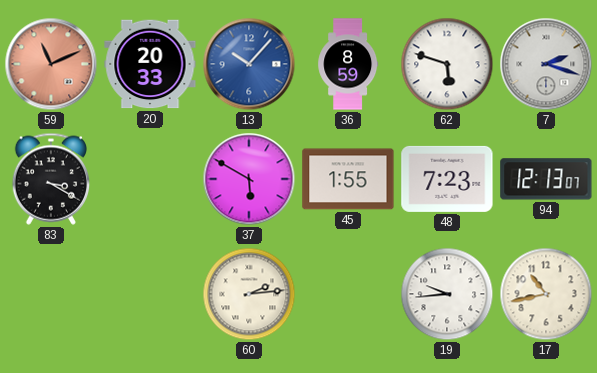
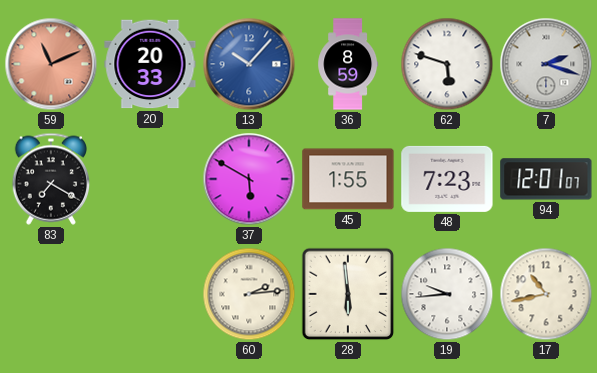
83: 3:20 -> 7:20 (50, 179)
94: 12:13 -> 12:01 (546, 179)
28: none -> 5:59 (348, 294)
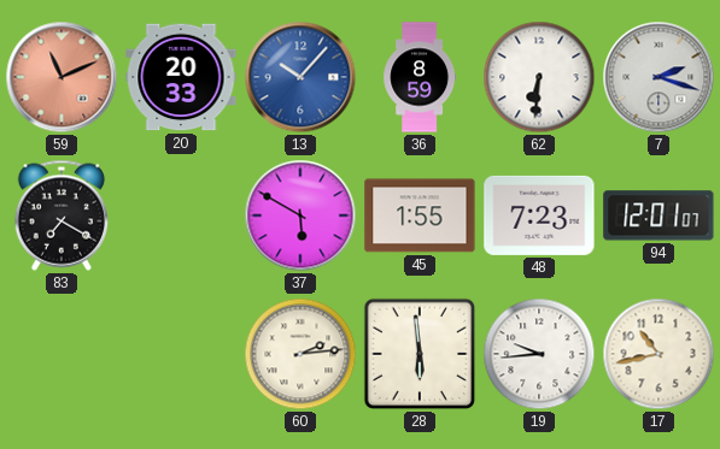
62: 5:48 -> 6:31 (539, 77)
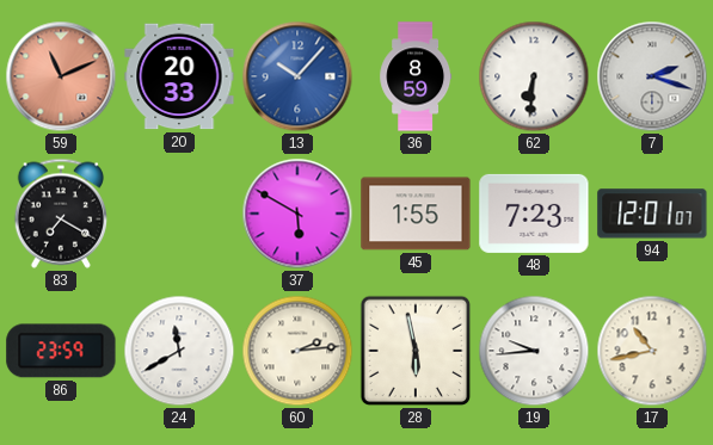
86: none -> 23:59 (61, 351)
24: none -> 11:40 (179, 351)
28: 5:59 -> 5:58 (416, 351)
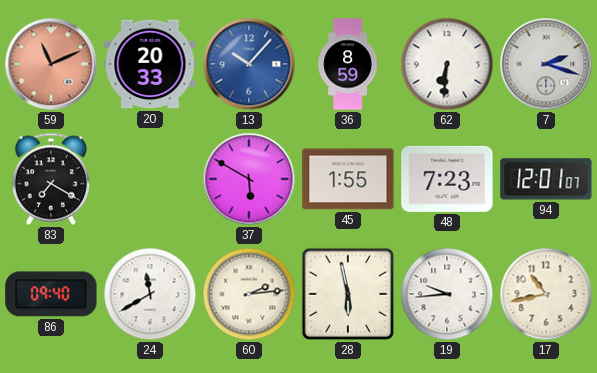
86: 23:59 -> 09:40 (51, 294)
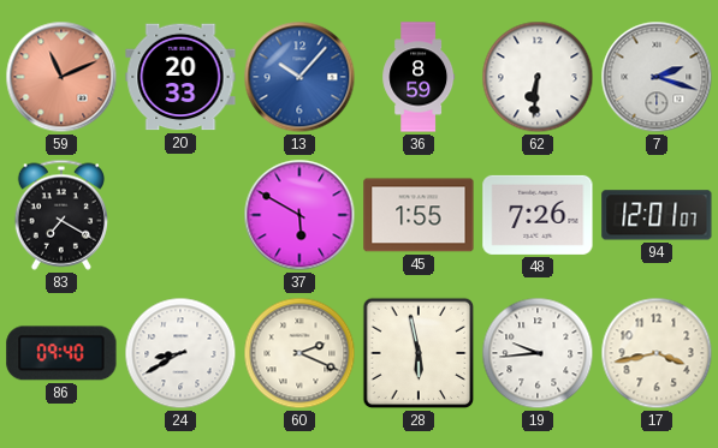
48: 7:23 -> 7:26 (538, 215)
24: 11:40 -> 8:40 (180, 353)
60: 2:14 -> 2:19 (299, 353)
17: 10:43 -> 3:43 (657, 353)
